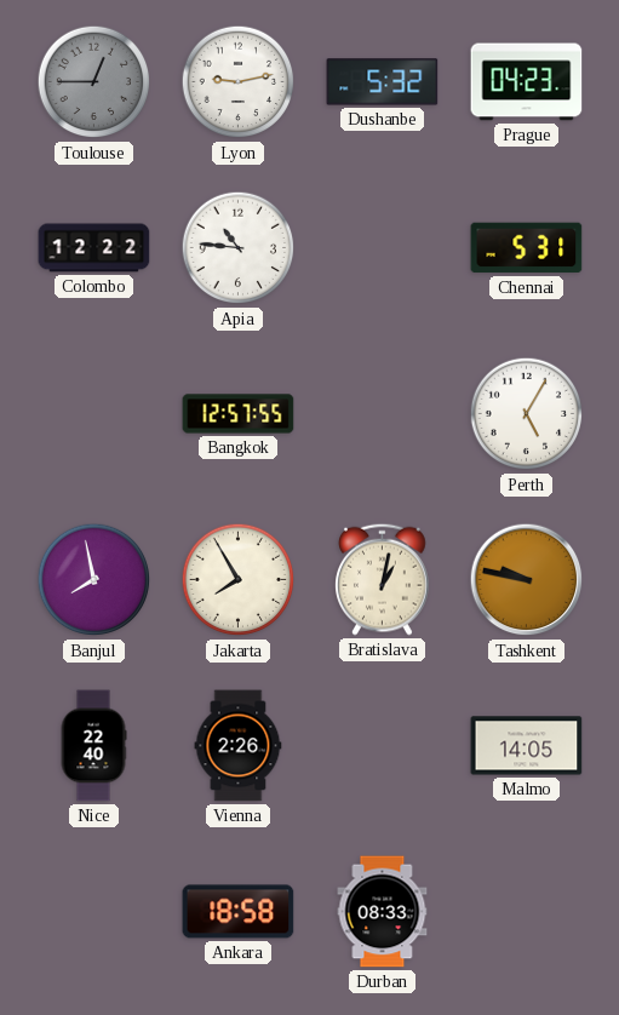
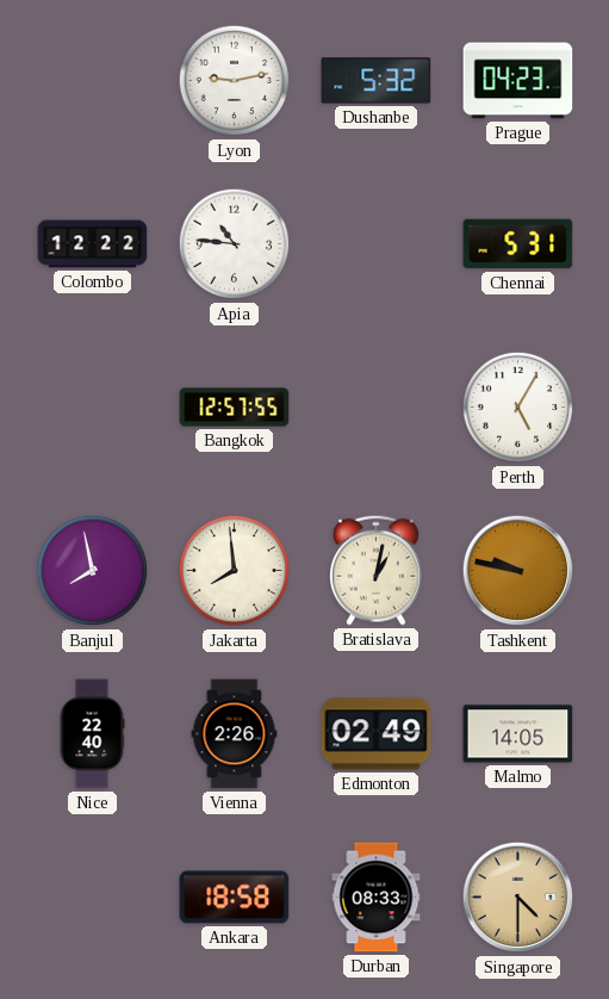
Toulouse: 12:45 -> none (94, 82)
Jakarta: 7:55 -> 7:59 (235, 571)
Edmonton: none -> 02:49 (377, 734)
Singapore: none -> 4:30 (518, 898)
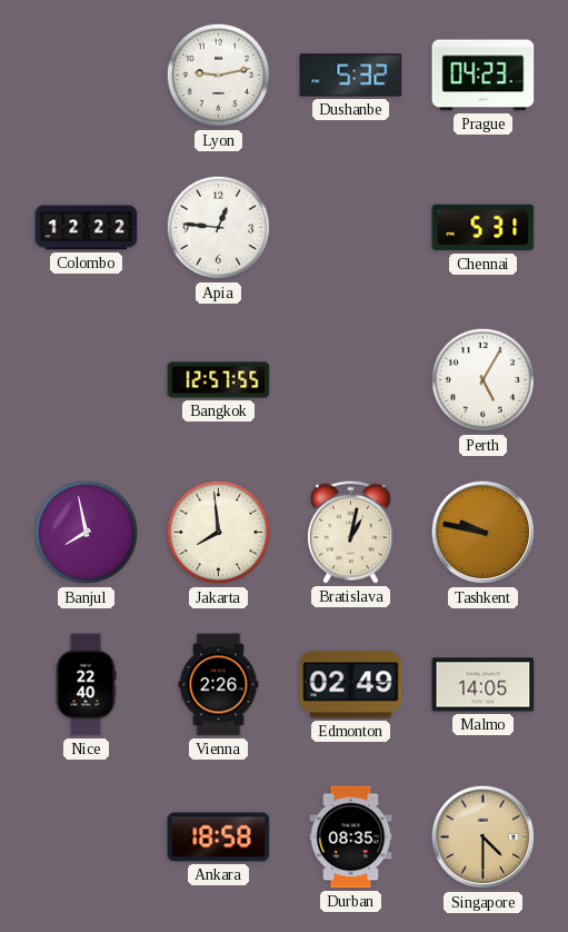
Apia: 10:46 -> 12:46 (219, 228)
Durban: 08:33 -> 08:35 (351, 837)
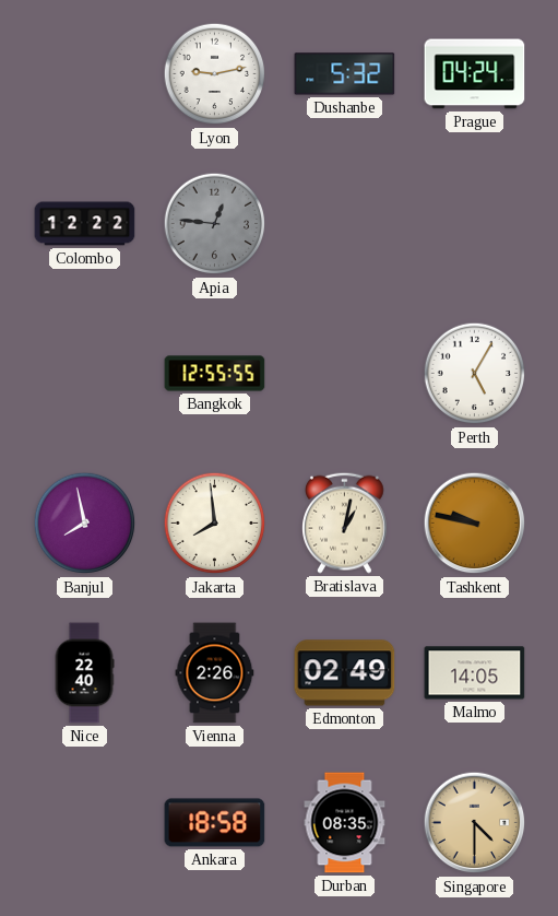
Prague: 04:23 -> 04:24 (475, 74)
Apia dial: white -> grey (215, 224)
Chennai: 5:31 -> none (484, 228)
Bangkok: 12:57 -> 12:55 (215, 374)
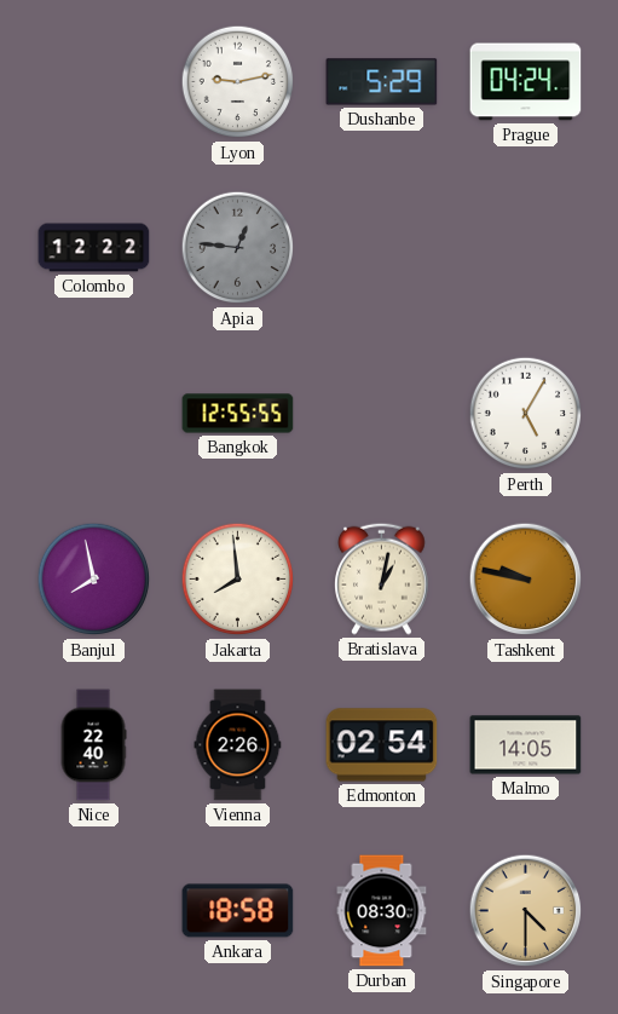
Dushanbe: 5:32 -> 5:29 (382, 82)
Edmonton: 02:49 -> 02:54 (382, 745)
Durban: 08:35 -> 08:30 (382, 911)
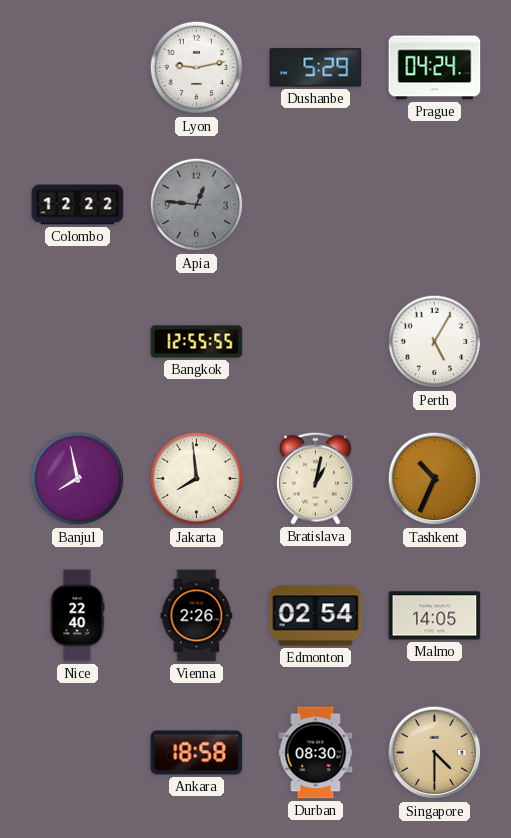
Tashkent: 9:47 -> 10:34 (435, 479)
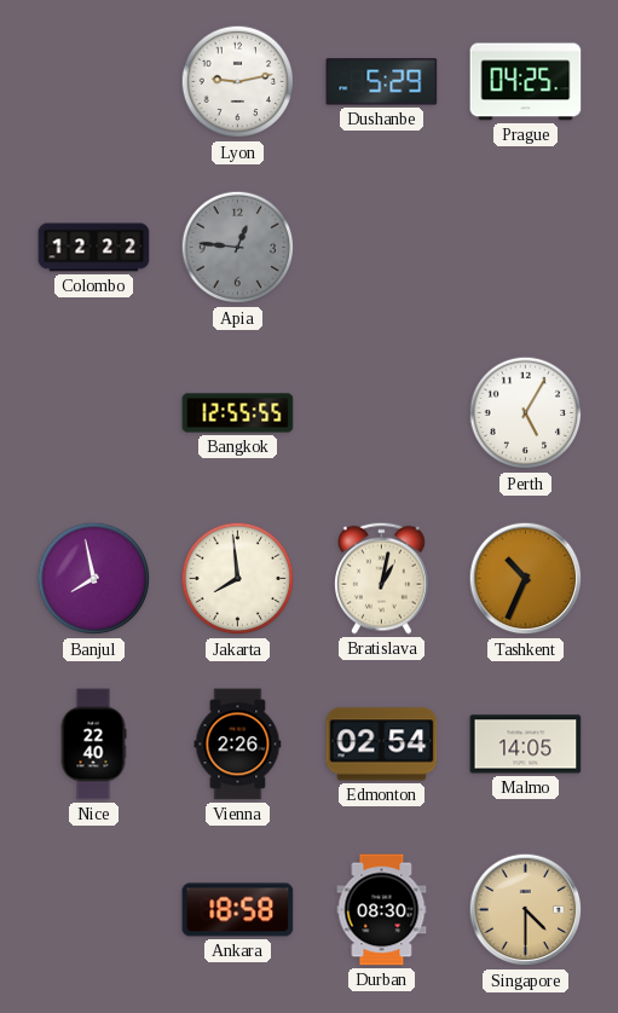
Prague: 04:24 -> 04:25 (526, 82)
